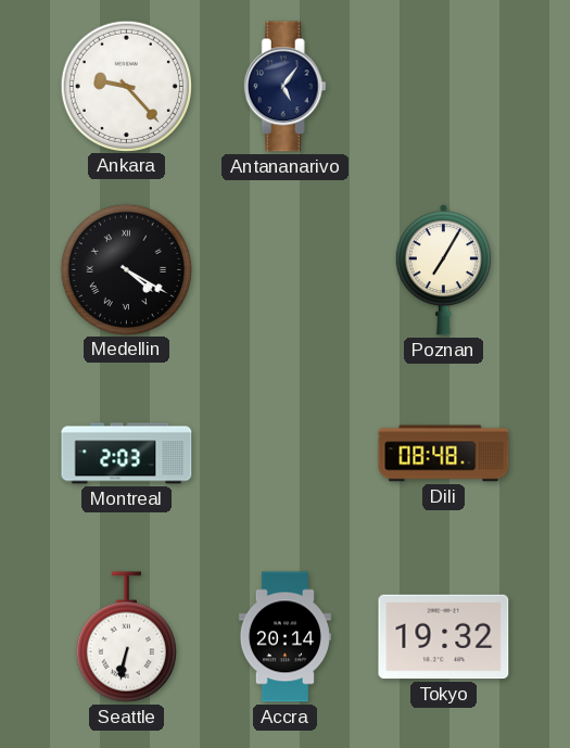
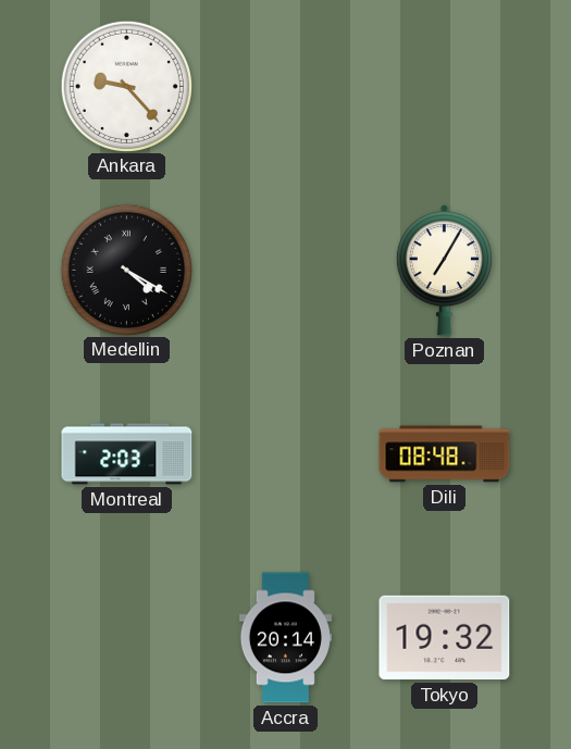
Antananarivo: 5:06 -> none (284, 87)
Seattle: 6:32 -> none (126, 637)
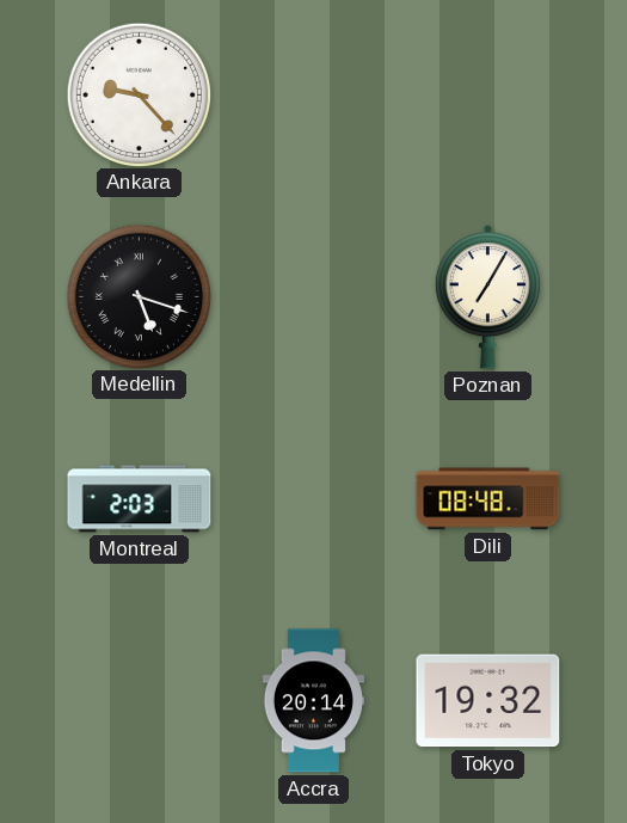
Medellin: 4:20 -> 5:18 (139, 296)
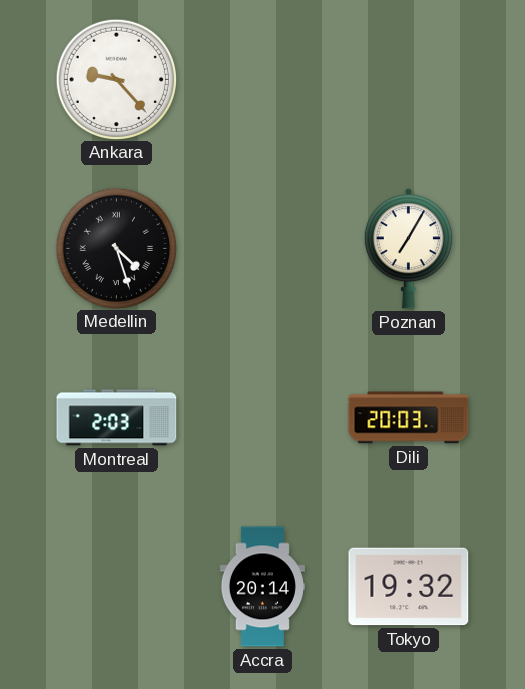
Medellin: 5:18 -> 4:27 (116, 248)
Dili: 08:48 -> 20:03 (409, 418)
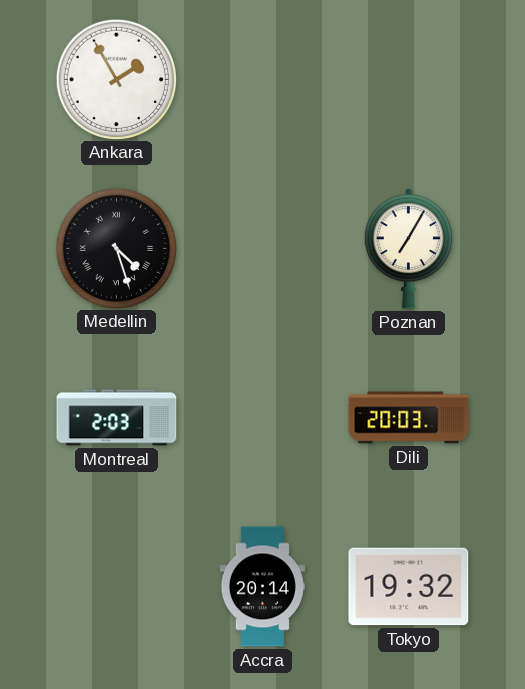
Ankara: 9:23 -> 1:55 (116, 79)
